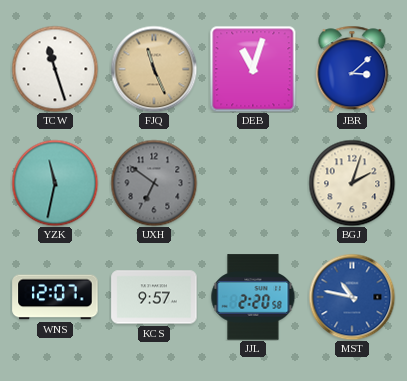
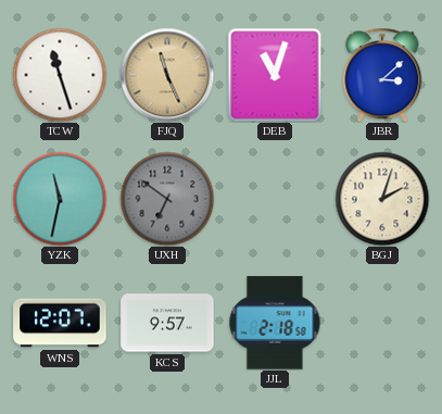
JJL: 2:20 -> 2:18 (275, 323)
MST: 10:47 -> none (352, 297)
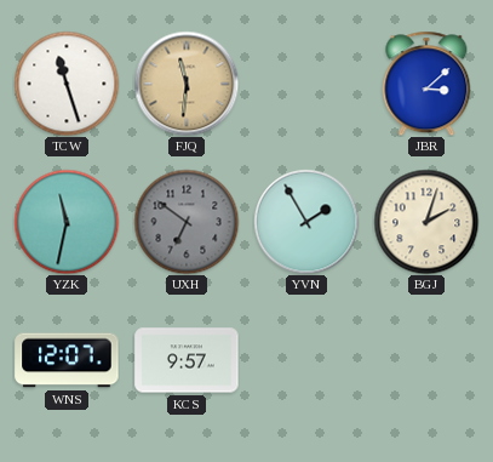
FJQ: 11:26 -> 11:31 (187, 84)
DEB: 11:03 -> none (275, 75)
YVN: none -> 1:55 (306, 222)
JJL: 2:18 -> none (275, 323)
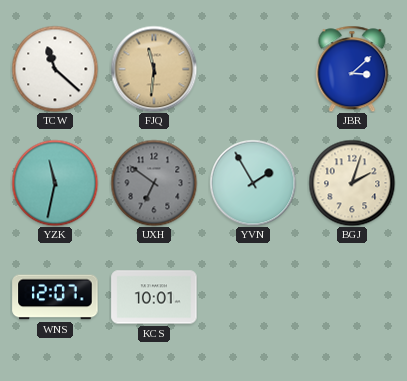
TCW: 11:27 -> 11:22 (55, 69)
KCS: 9:57 -> 10:01 (154, 297)
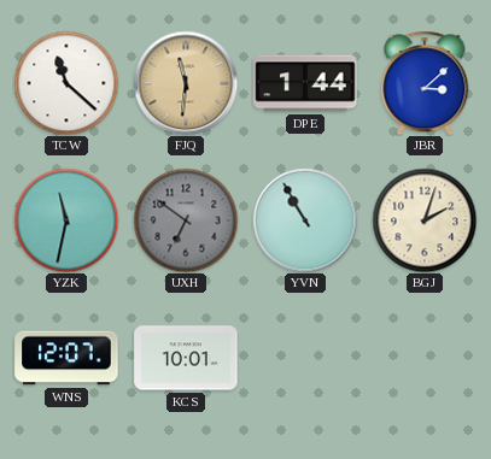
DPE: none -> 1:44 (305, 83)
YVN: 1:55 -> 10:55 (305, 220)
